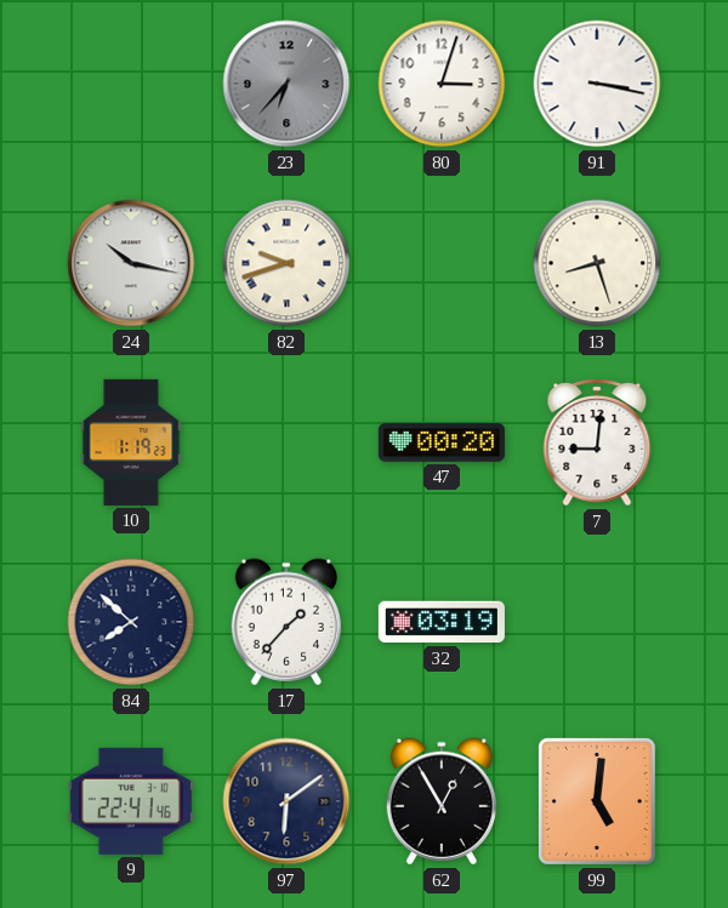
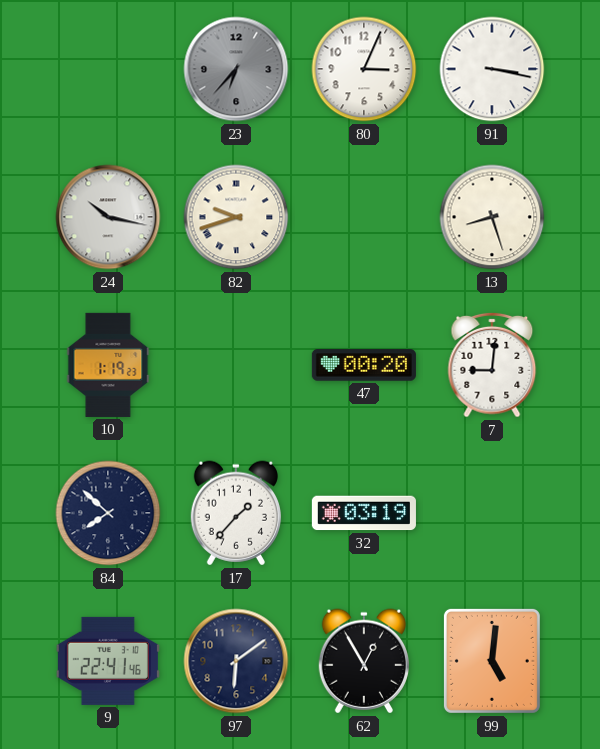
80: 3:03 -> 3:04 (364, 69)
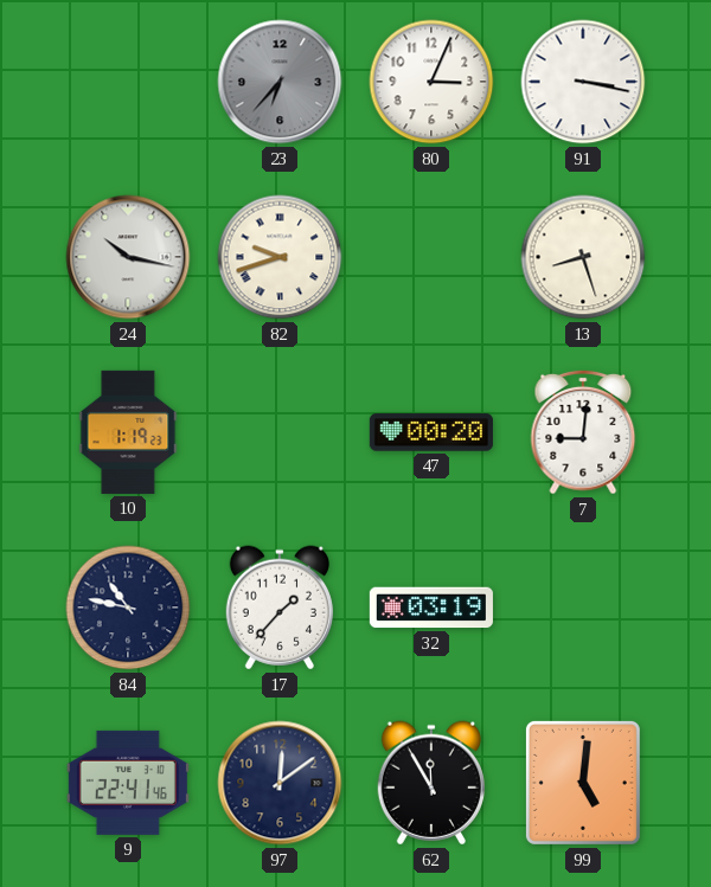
84: 7:52 -> 10:47 (128, 608)
97: 6:09 -> 12:09 (280, 783)
62: 12:55 -> 11:55 (431, 783)
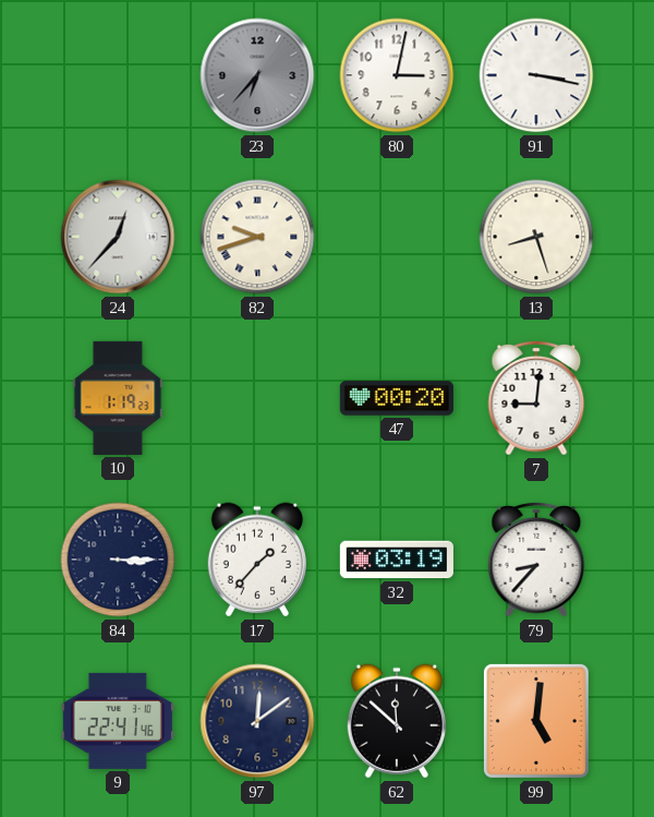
80: 3:04 -> 3:02 (397, 75)
24: 10:17 -> 12:37 (118, 237)
84: 10:47 -> 3:15 (118, 560)
79: none -> 8:37 (536, 560)
62: 11:55 -> 11:52 (397, 721)
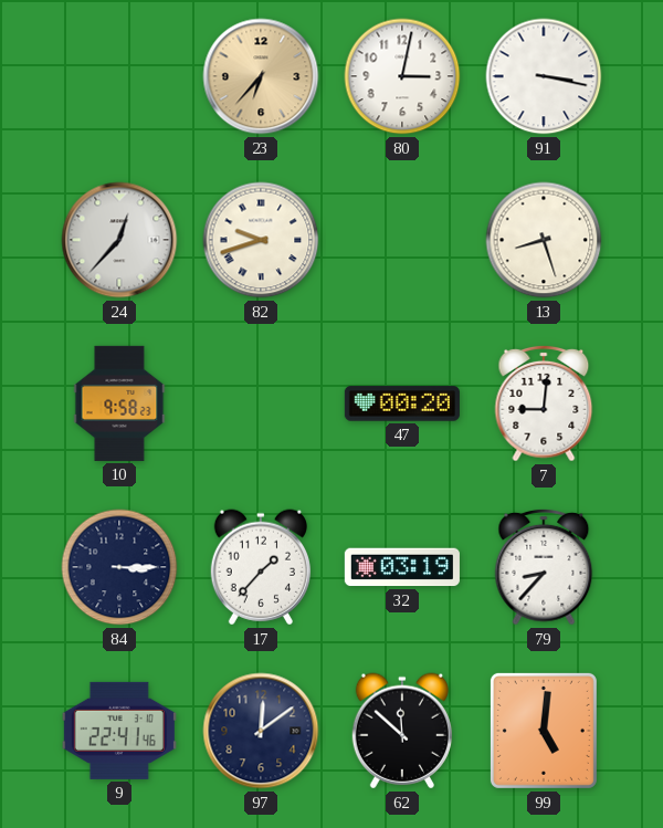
23 dial: grey -> champagne (261, 76)
10: 1:19 -> 9:58 (119, 403)
